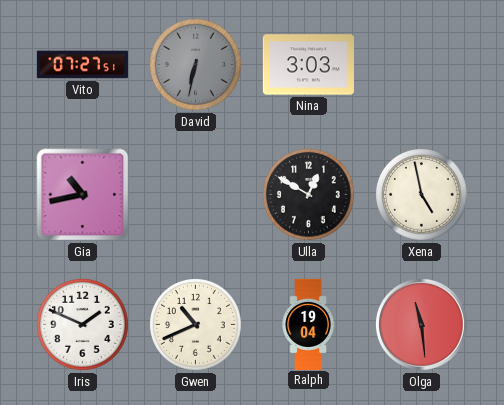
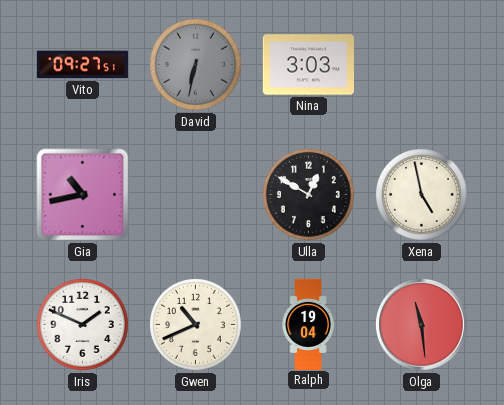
Vito: 07:27 -> 09:27 (82, 65)
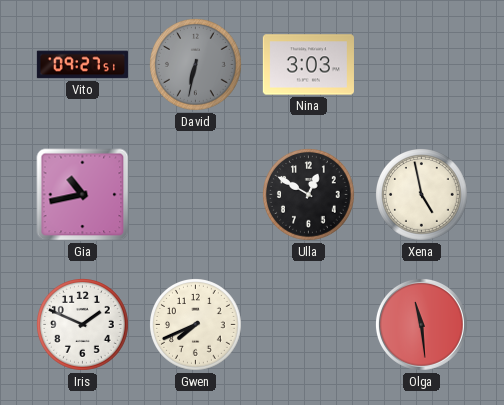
Gwen: 10:41 -> 7:41 (196, 325)
Ralph: 19:04 -> none (308, 324)
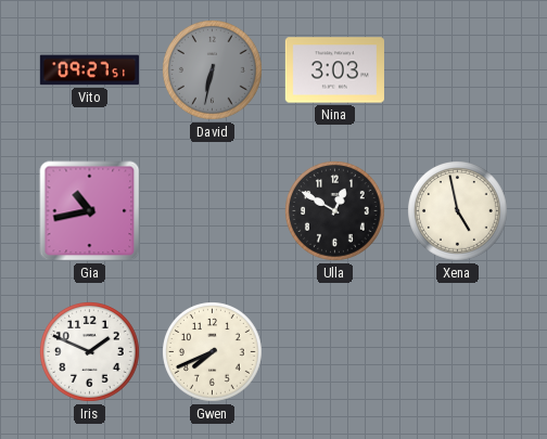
Olga: 11:29 -> none (421, 324)
